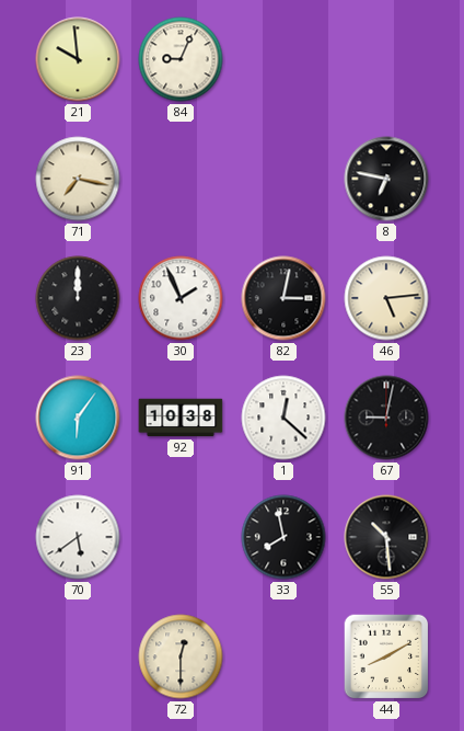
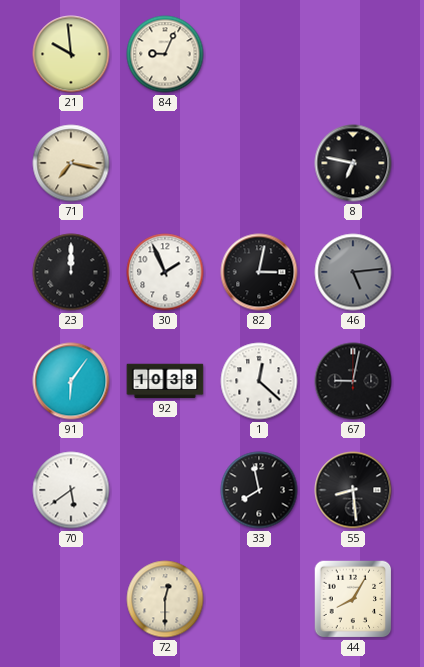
46 dial: cream -> grey (353, 272)
55: 10:29 -> 8:29 (353, 490)
44: 8:10 -> 8:05 (353, 599)
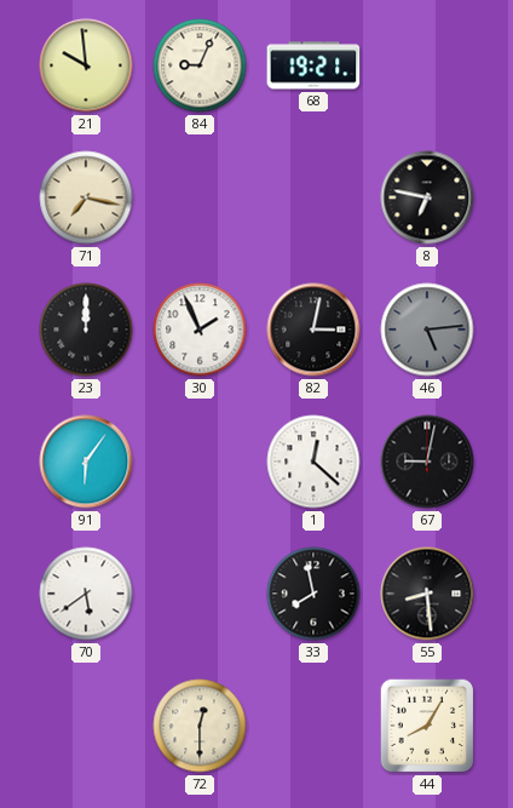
68: none -> 19:21 (313, 65)
92: 10:38 -> none (165, 381)
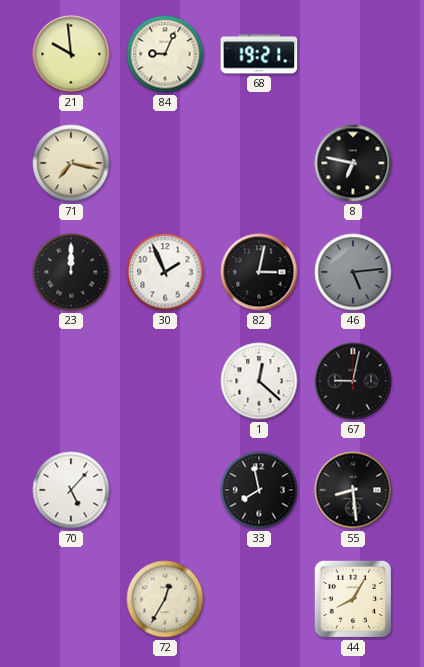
91: 6:06 -> none (86, 462)
70: 5:39 -> 5:07 (71, 490)
72: 12:30 -> 12:35 (165, 599)
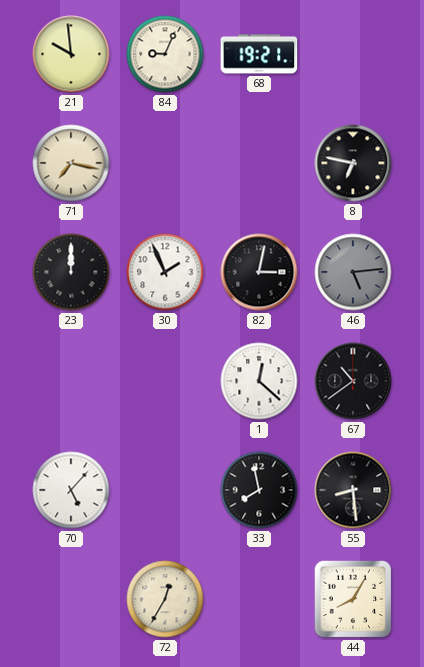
67: 9:02 -> 10:39 (353, 381)
